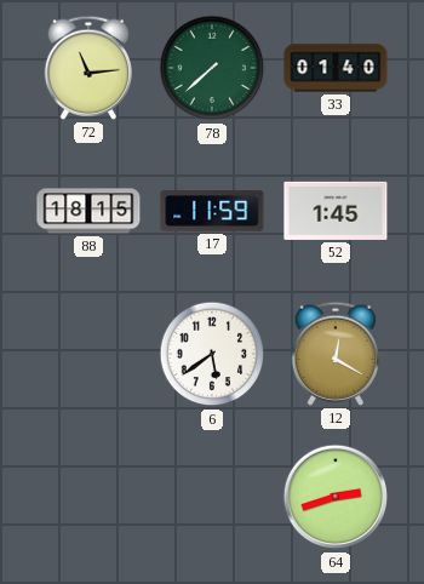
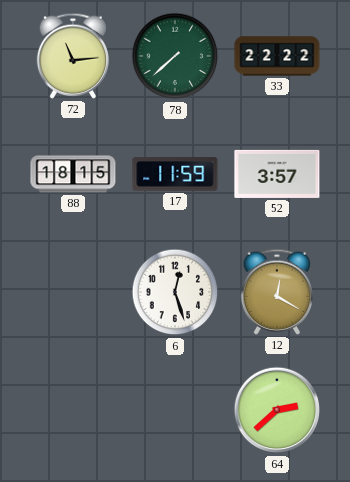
33: 01:40 -> 22:22 (277, 56)
52: 1:45 -> 3:57 (277, 174)
6: 5:39 -> 12:27 (175, 292)
64: 2:42 -> 2:38 (277, 410)
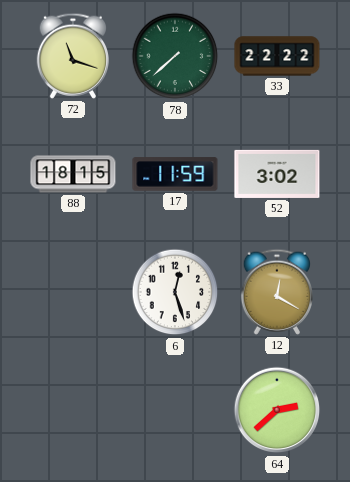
72: 11:14 -> 11:18 (72, 56)
52: 3:57 -> 3:02 (277, 174)
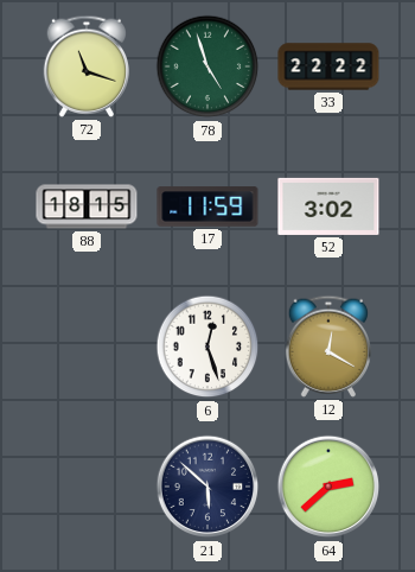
78: 7:38 -> 4:57 (207, 66)
21: none -> 5:52 (207, 487)
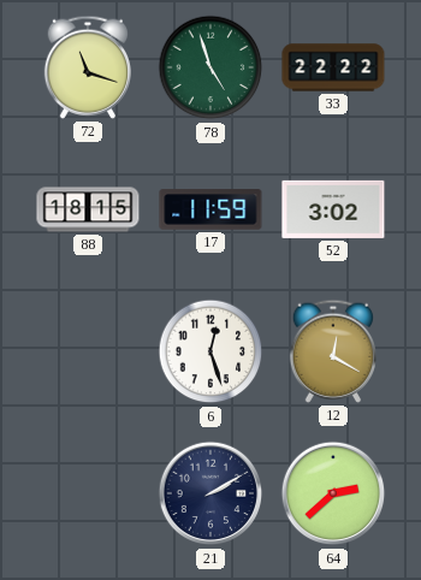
21: 5:52 -> 2:10 (210, 493)
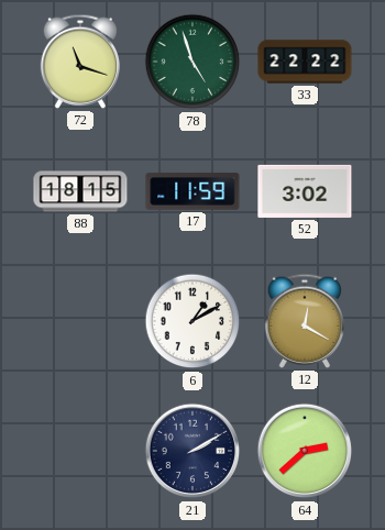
6: 12:27 -> 1:10 (193, 321)
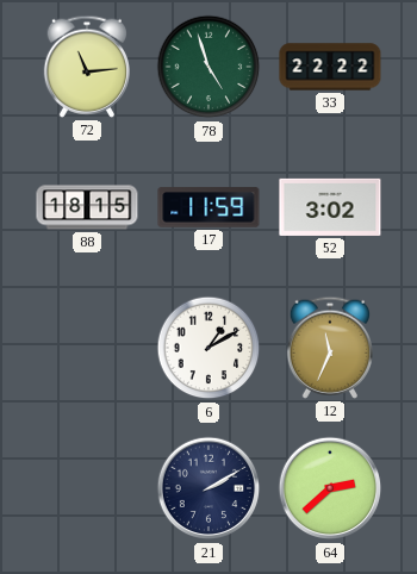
72: 11:18 -> 11:14 (86, 67)
12: 12:20 -> 11:34 (329, 348)
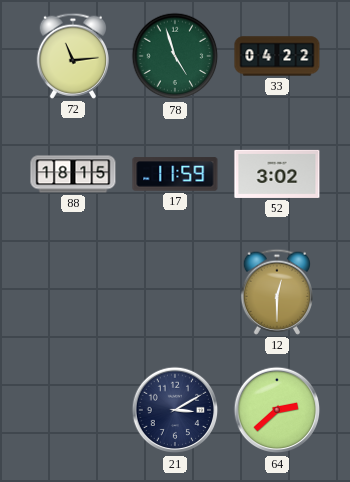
33: 22:22 -> 04:22 (277, 56)
6: 1:10 -> none (208, 348)
12: 11:34 -> 12:30 (276, 292)
21: 2:10 -> 3:10 (175, 410)
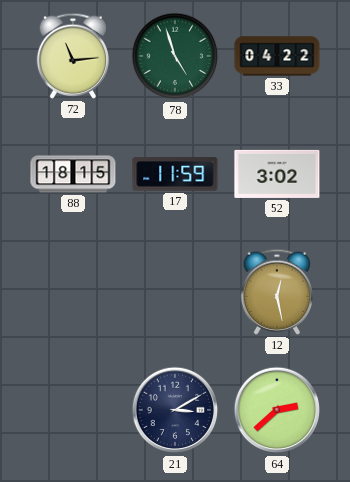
12: 12:30 -> 12:28 (276, 292)
